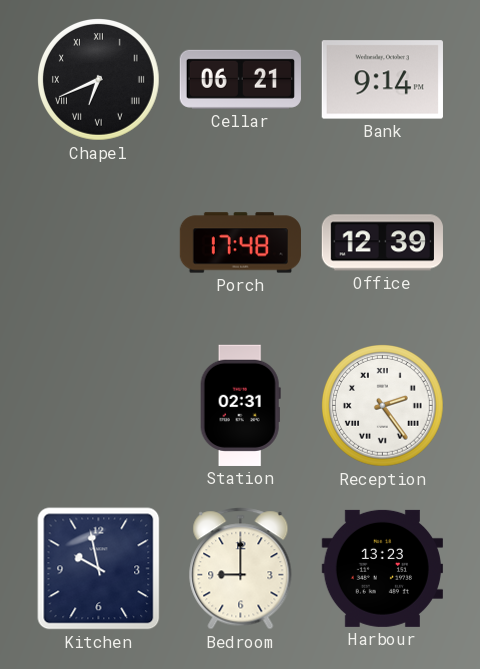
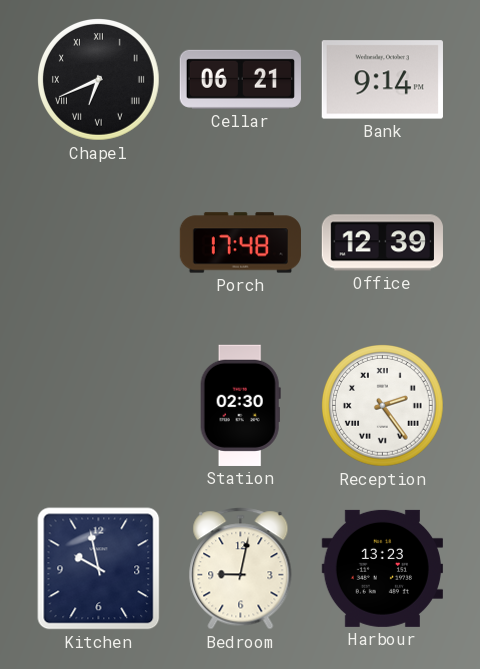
Station: 02:31 -> 02:30 (240, 405)
Bedroom: 9:00 -> 9:02 (241, 569)
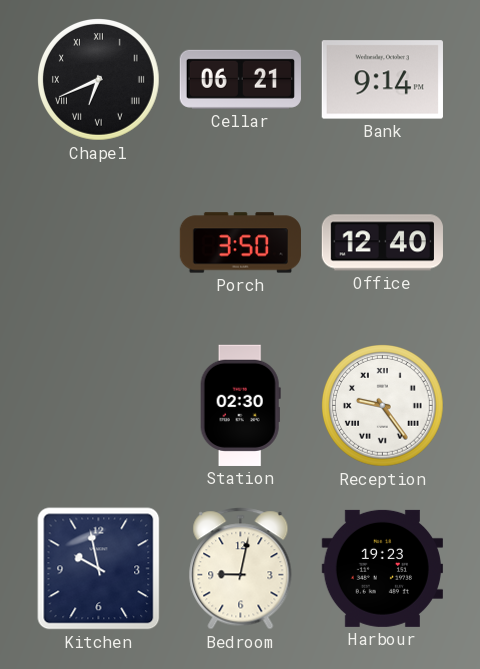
Porch: 17:48 -> 3:50 (240, 243)
Office: 12:39 -> 12:40 (382, 243)
Reception: 2:24 -> 9:24 (383, 406)
Harbour: 13:23 -> 19:23 (382, 568)
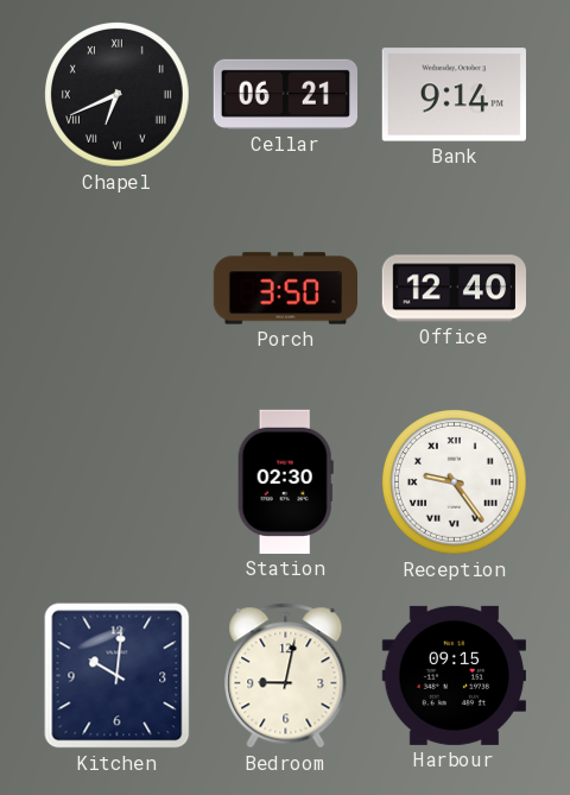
Kitchen: 9:58 -> 10:01 (118, 676)
Harbour: 19:23 -> 09:15 (454, 675)
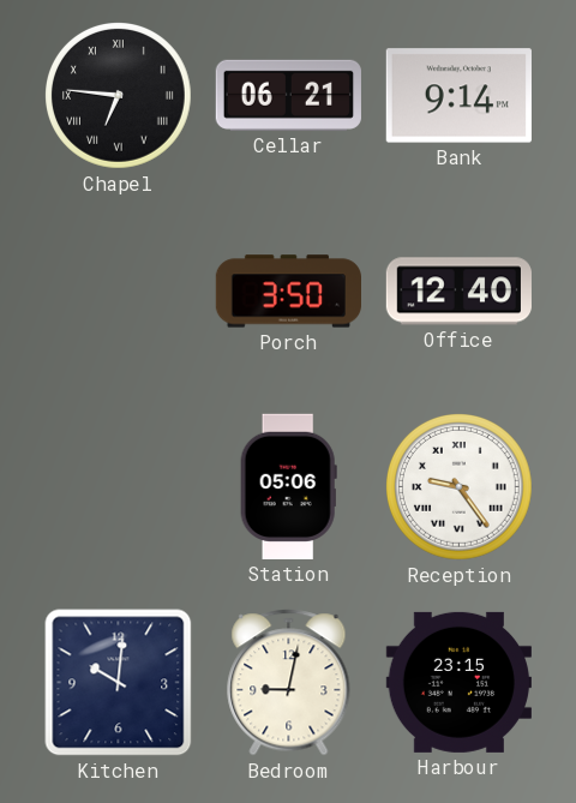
Chapel: 6:41 -> 6:46 (119, 96)
Station: 02:30 -> 05:06 (288, 486)
Harbour: 09:15 -> 23:15 (458, 682)
